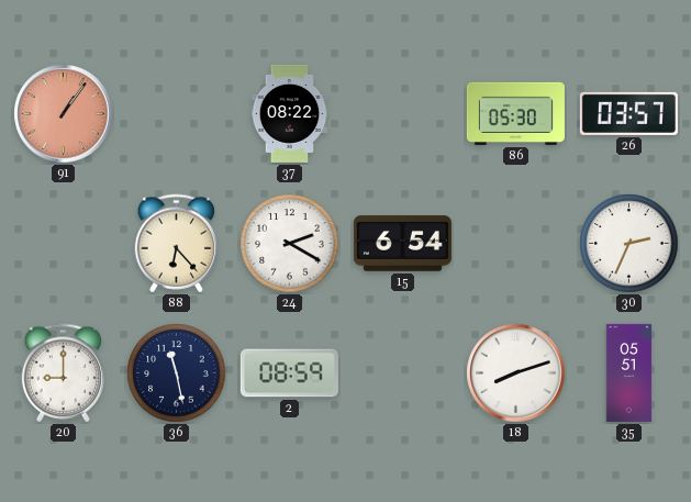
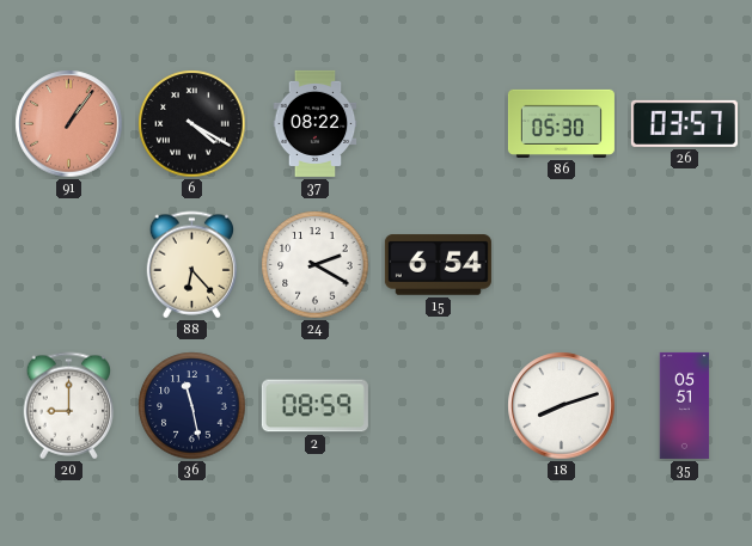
6: none -> 4:20 (192, 124)
30: 2:34 -> none (629, 244)
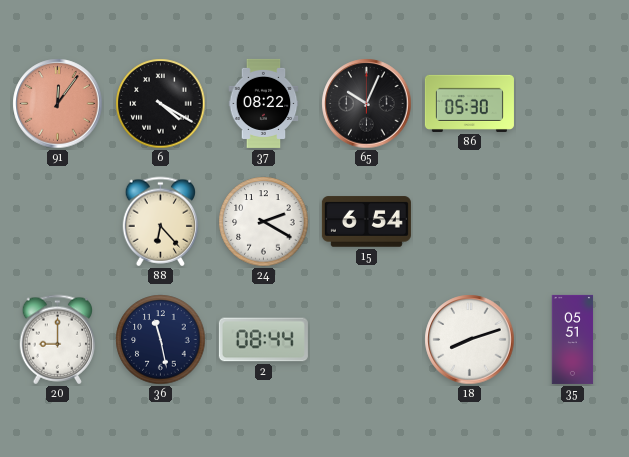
91: 1:06 -> 12:06 (58, 104)
65: none -> 10:04 (367, 104)
26: 03:57 -> none (684, 123)
2: 08:59 -> 08:44 (263, 340)
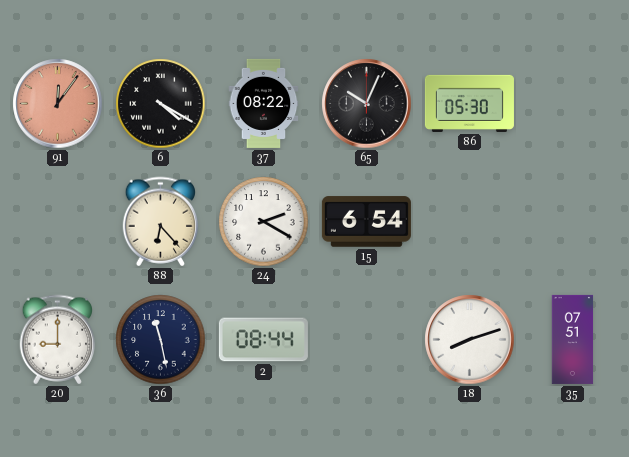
35: 05:51 -> 07:51 (573, 339)
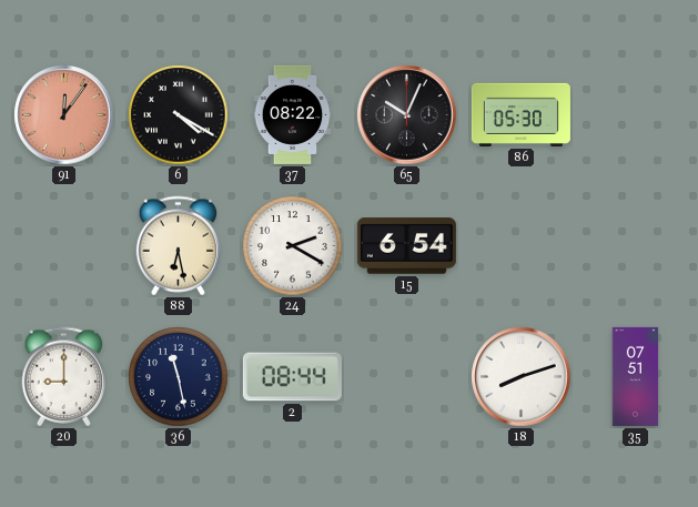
88: 6:23 -> 6:28 (179, 246)
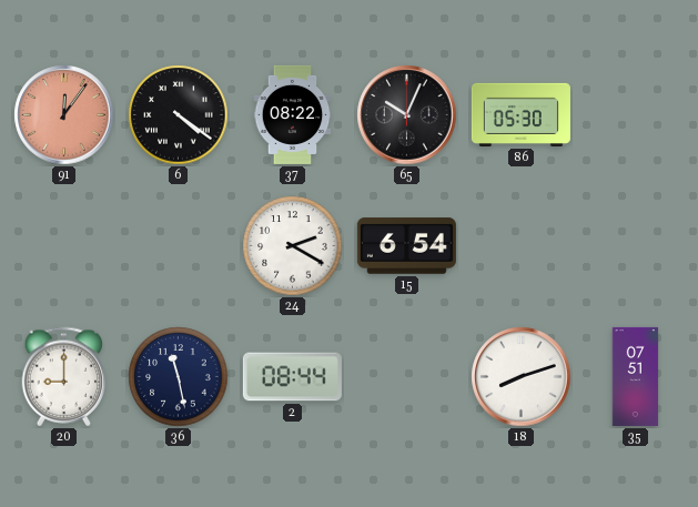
6: 4:20 -> 4:21 (179, 115)
88: 6:28 -> none (179, 246)
